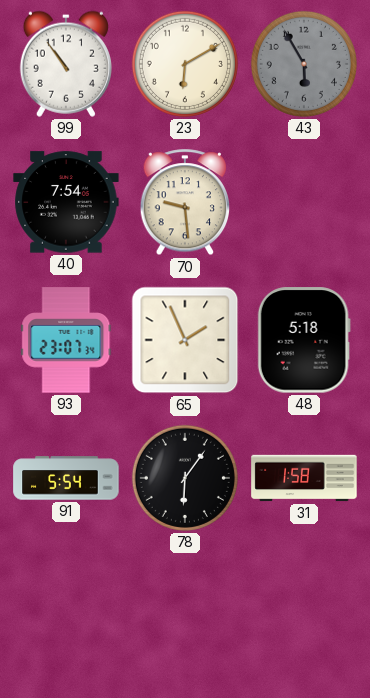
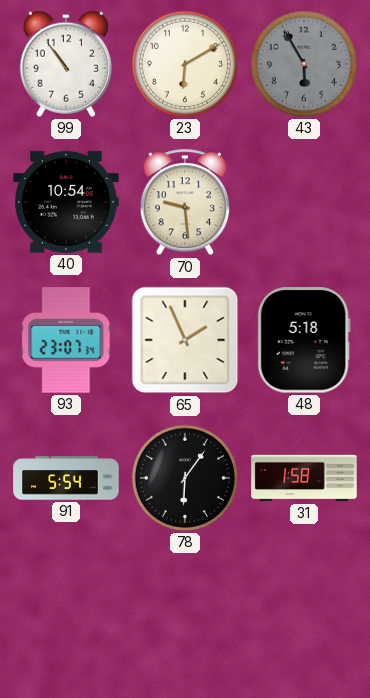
40: 7:54 -> 10:54 (66, 202)
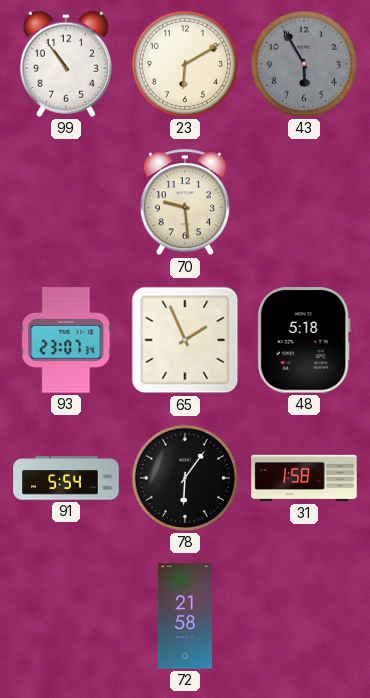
40: 10:54 -> none (66, 202)
72: none -> 21:58 (185, 616)
